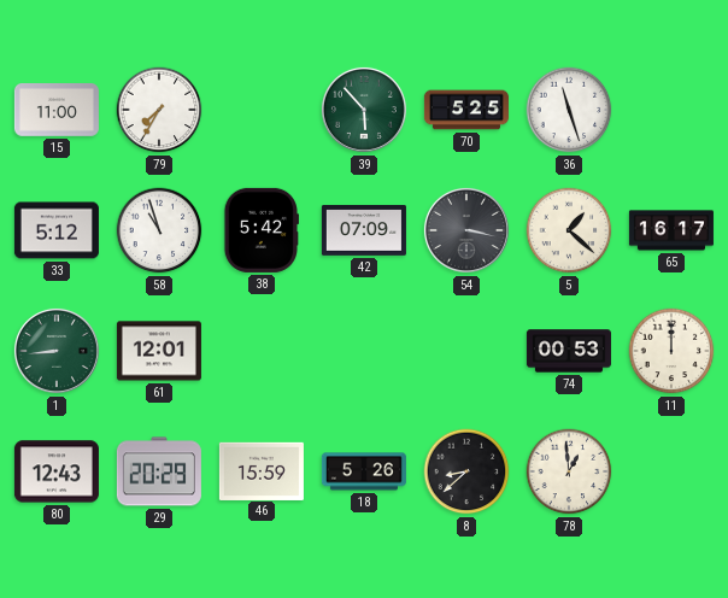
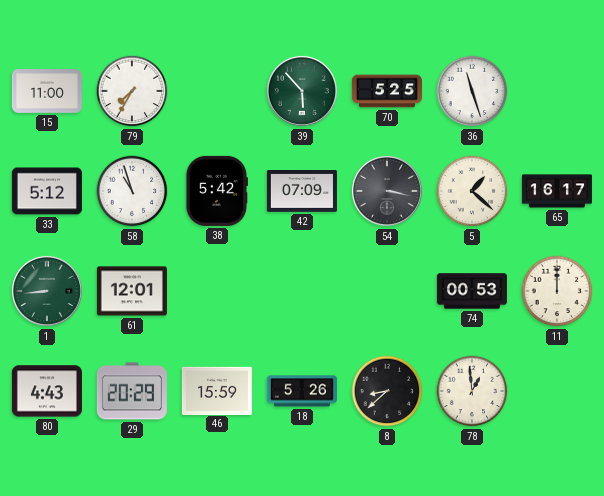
80: 12:43 -> 4:43 (47, 391)
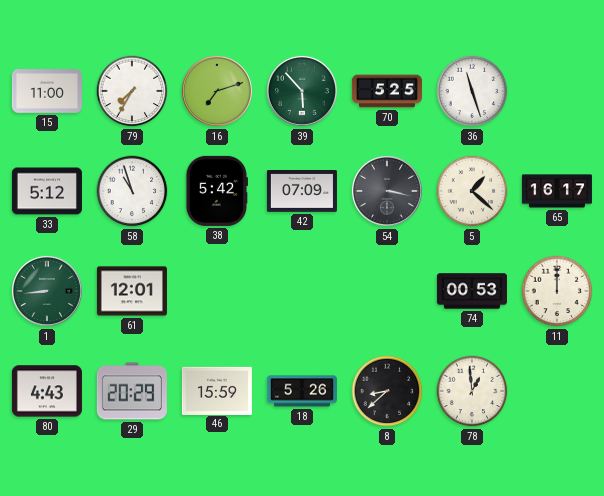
16: none -> 7:12 (217, 91)
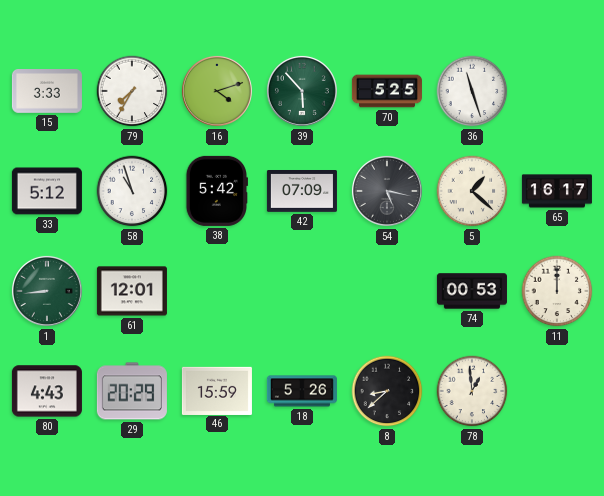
15: 11:00 -> 3:33 (47, 92)
16: 7:12 -> 4:12 (217, 91)
54: 3:17 -> 5:17 (387, 191)
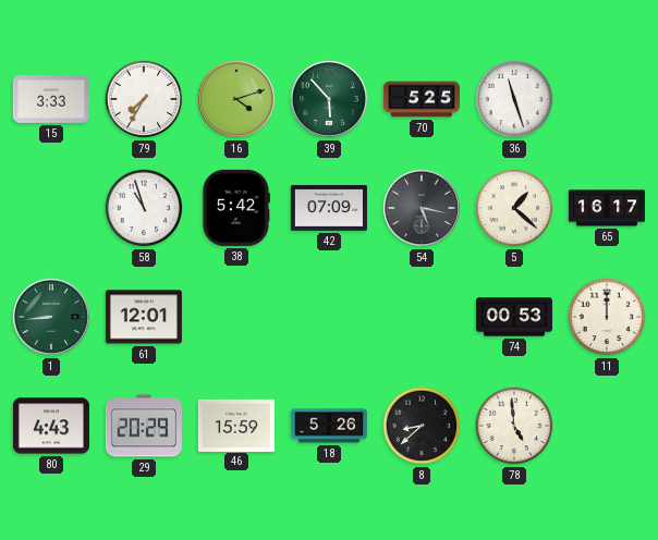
33: 5:12 -> none (47, 191)
78: 12:59 -> 4:59 (514, 426)
